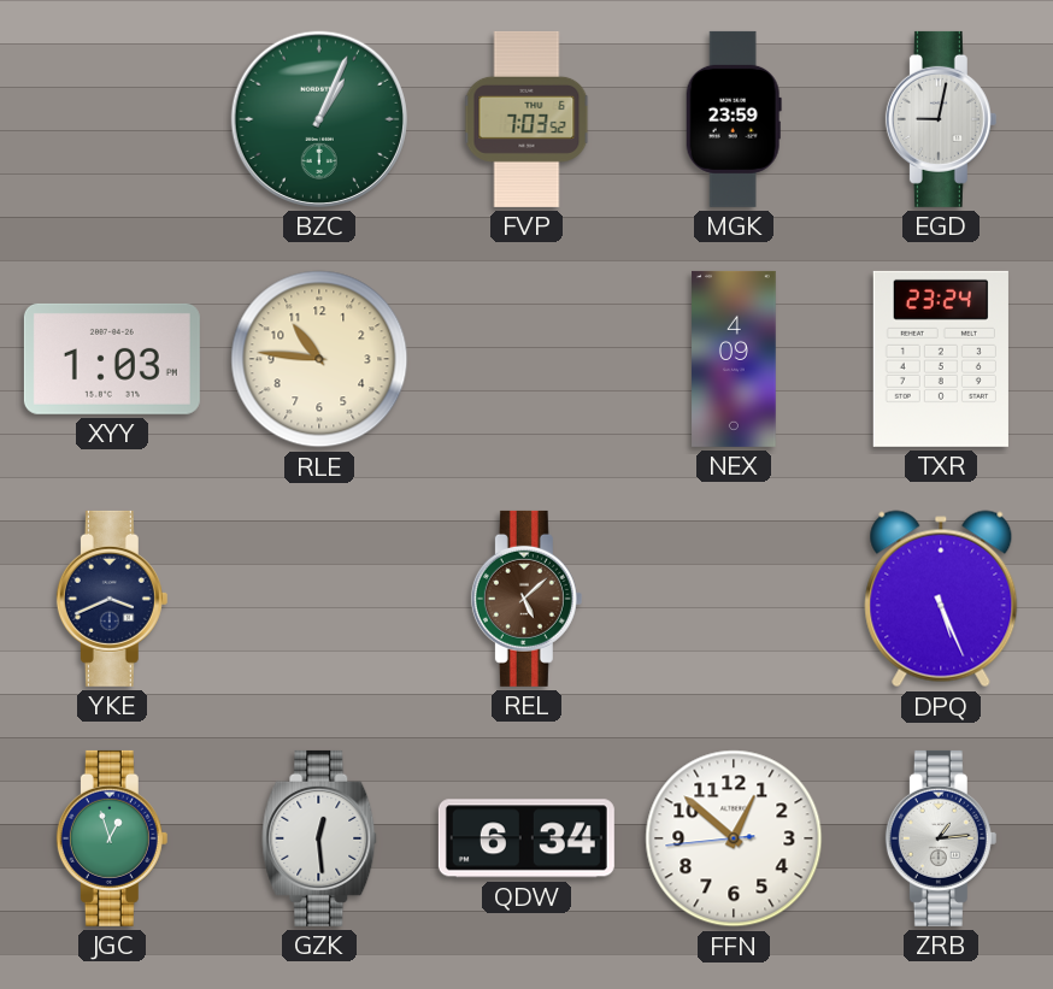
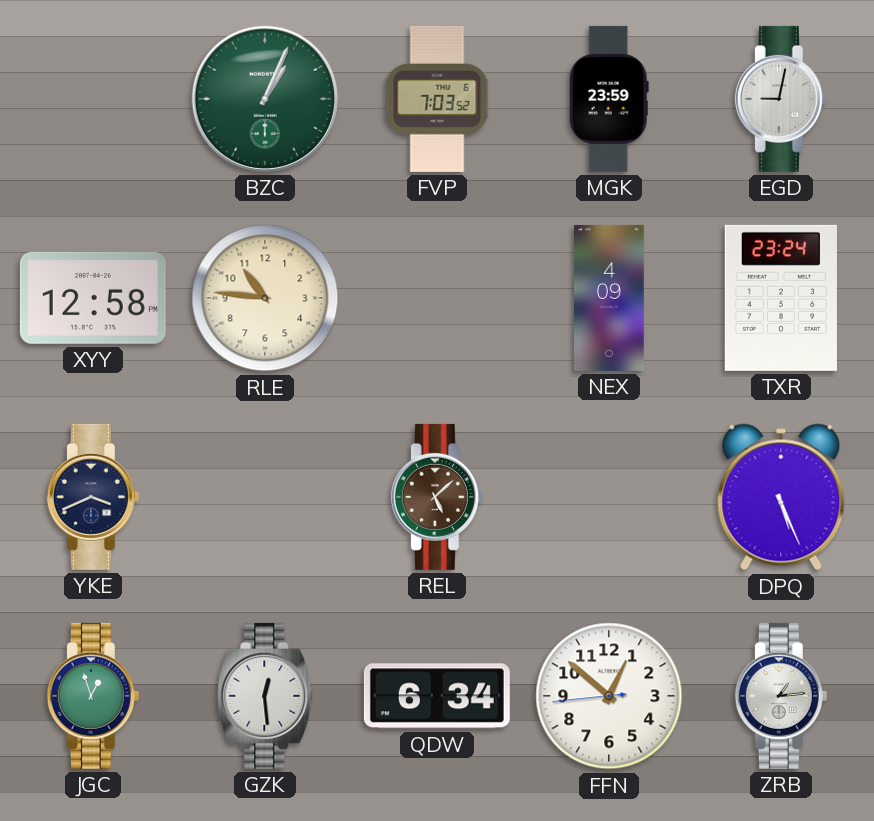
XYY: 1:03 -> 12:58 (93, 298)
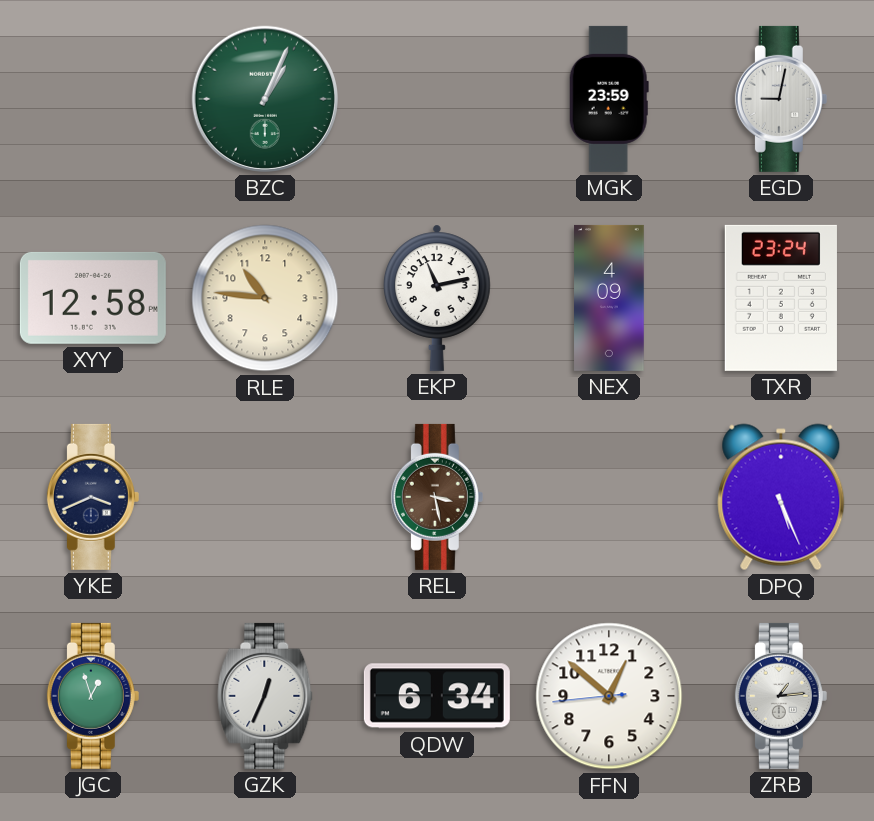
FVP: 7:03 -> none (437, 99)
EKP: none -> 11:13 (437, 298)
REL: 5:08 -> 3:28 (437, 497)
GZK: 12:29 -> 12:34 (265, 696)
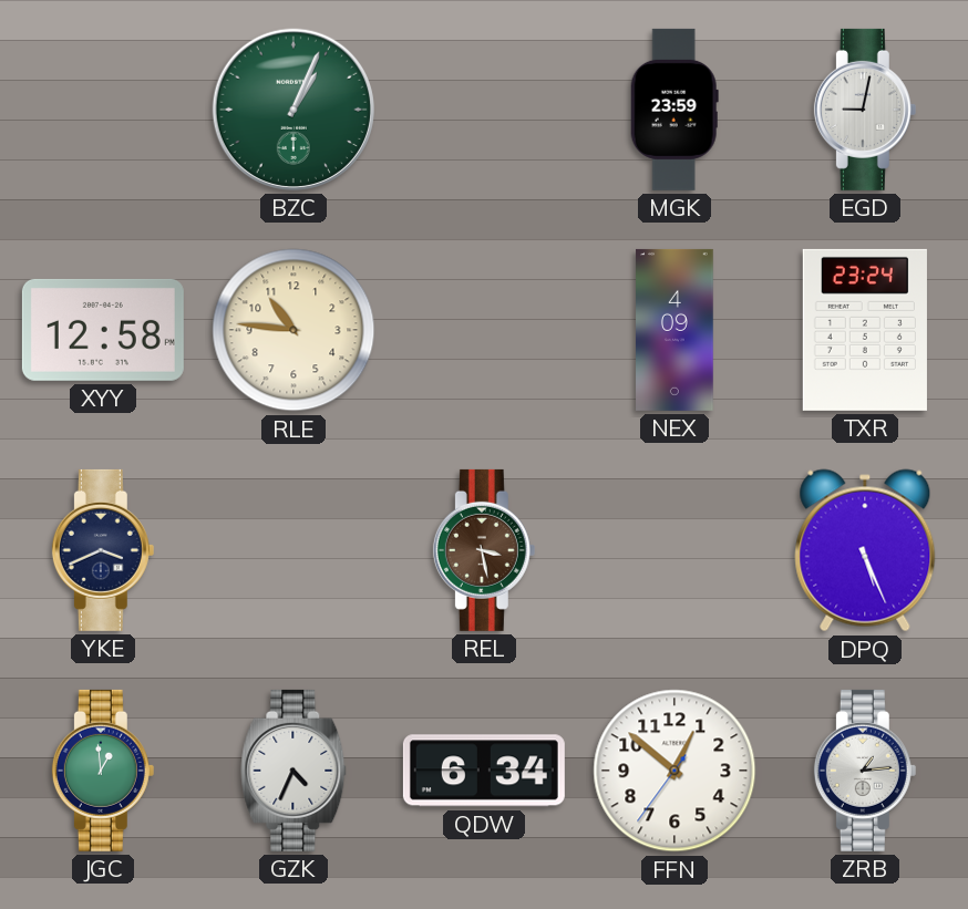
EKP: 11:13 -> none (437, 298)
JGC: 12:57 -> 12:59 (103, 771)
GZK: 12:34 -> 4:34 (294, 771)
FFN: 12:51:44 -> 12:51:36 (674, 771)
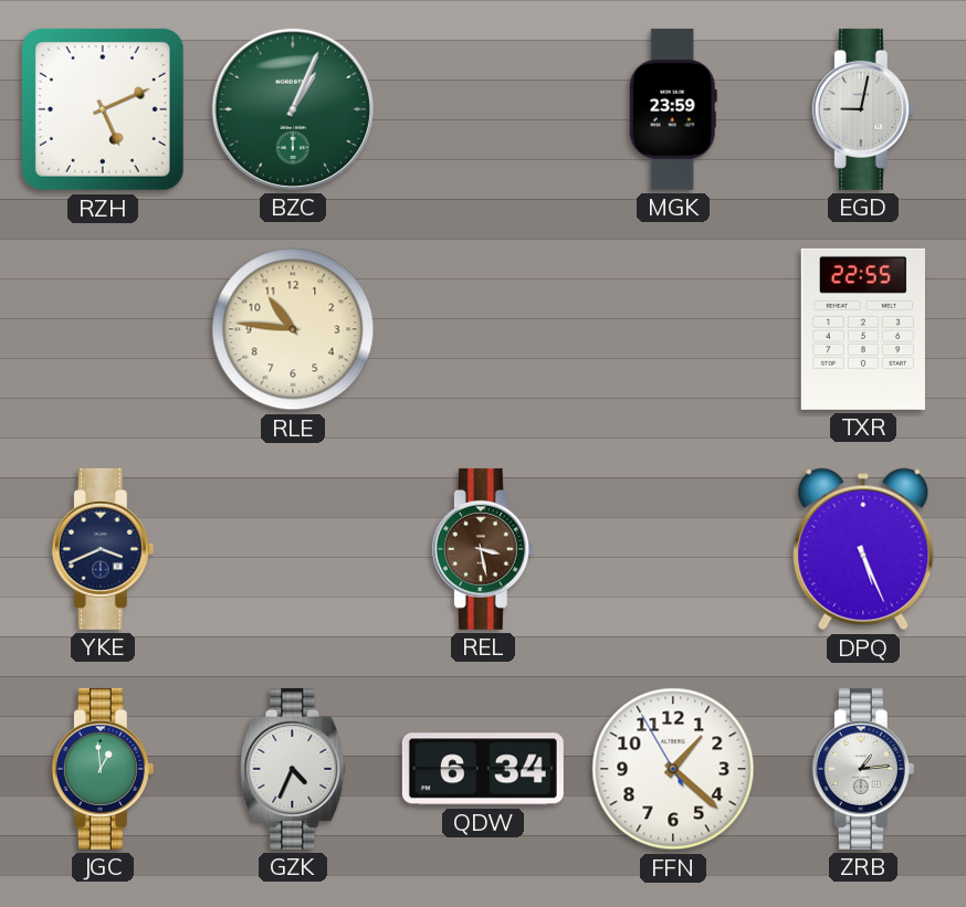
RZH: none -> 5:11 (103, 109)
XYY: 12:58 -> none (103, 330)
NEX: 4:09 -> none (674, 330)
TXR: 23:24 -> 22:55 (863, 329)
FFN: 12:51 -> 1:21 (673, 769)
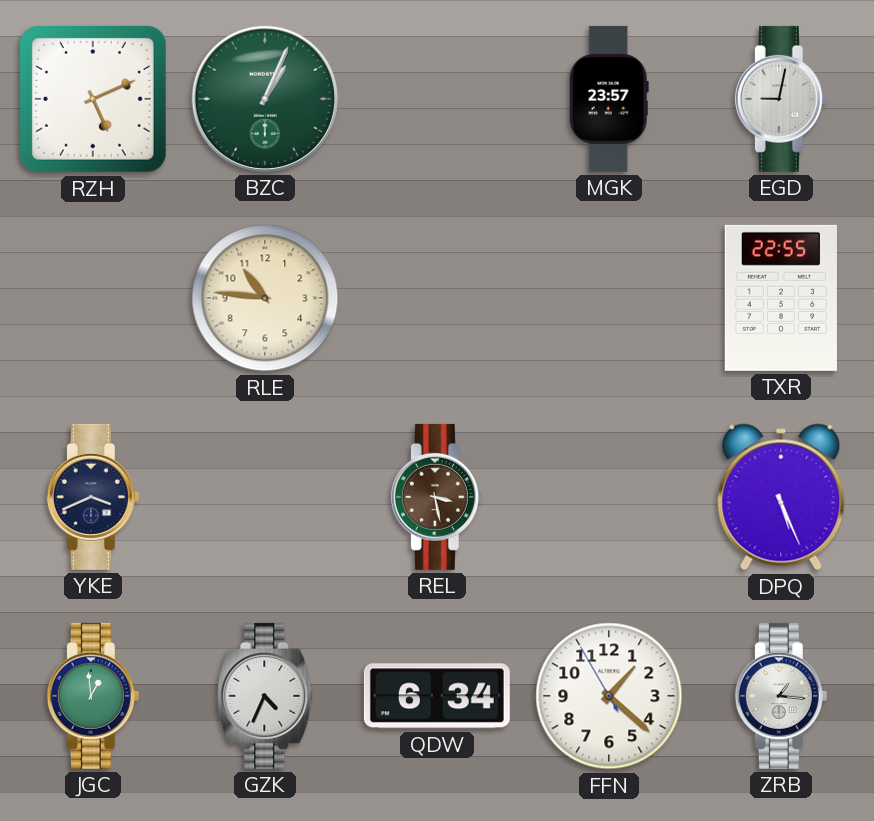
MGK: 23:59 -> 23:57 (609, 99)
ZRB: 1:14 -> 1:16 (781, 696)
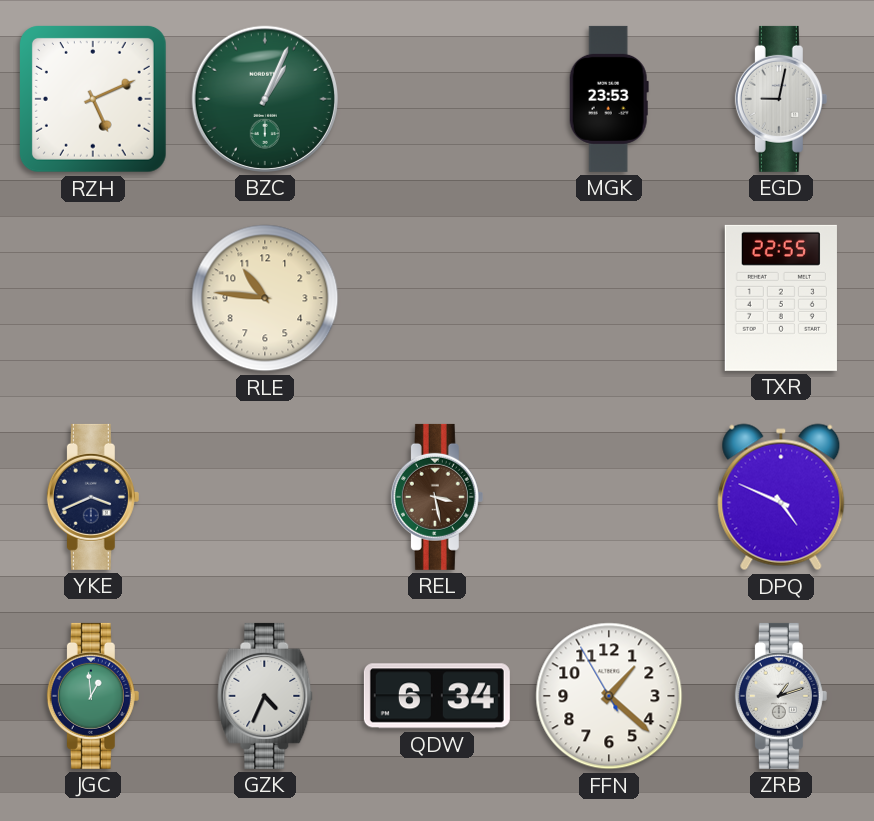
MGK: 23:57 -> 23:53 (609, 99)
DPQ: 5:26 -> 4:49 (781, 497)
ZRB: 1:16 -> 1:12 (781, 696)
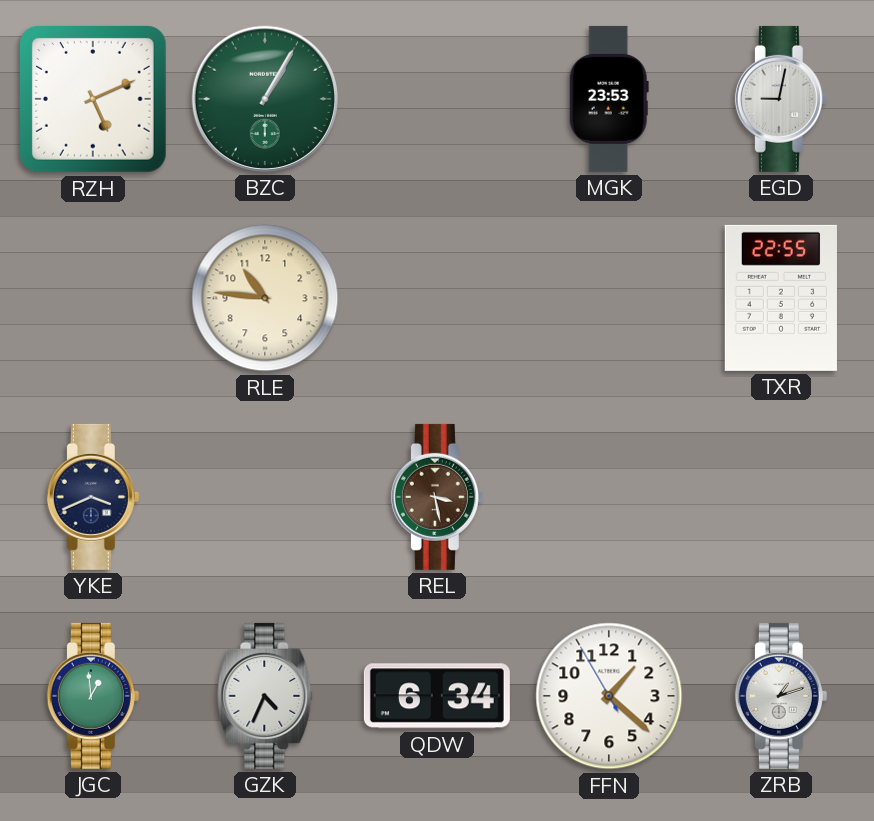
BZC: 1:04 -> 1:05 (265, 99)
DPQ: 4:49 -> none (781, 497)
